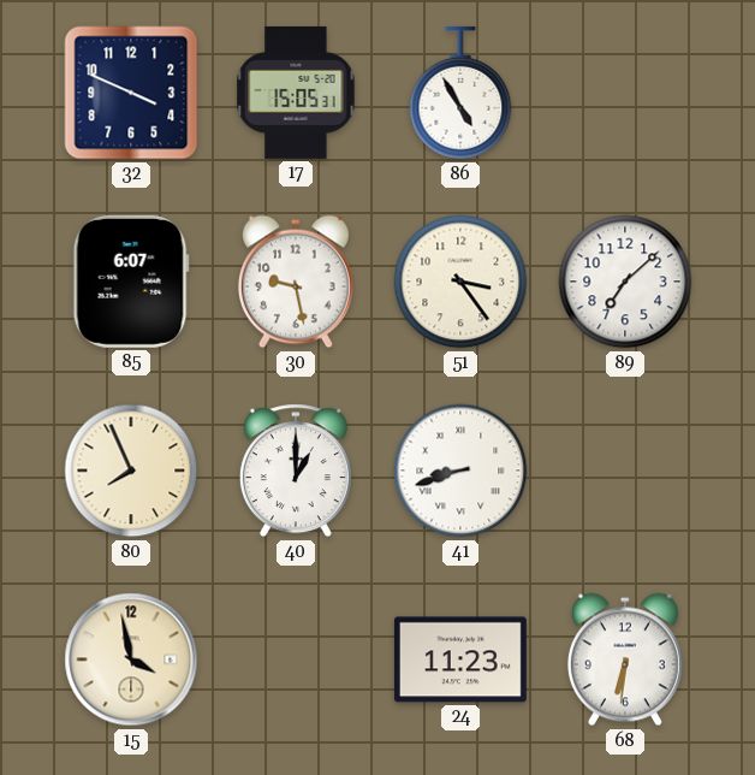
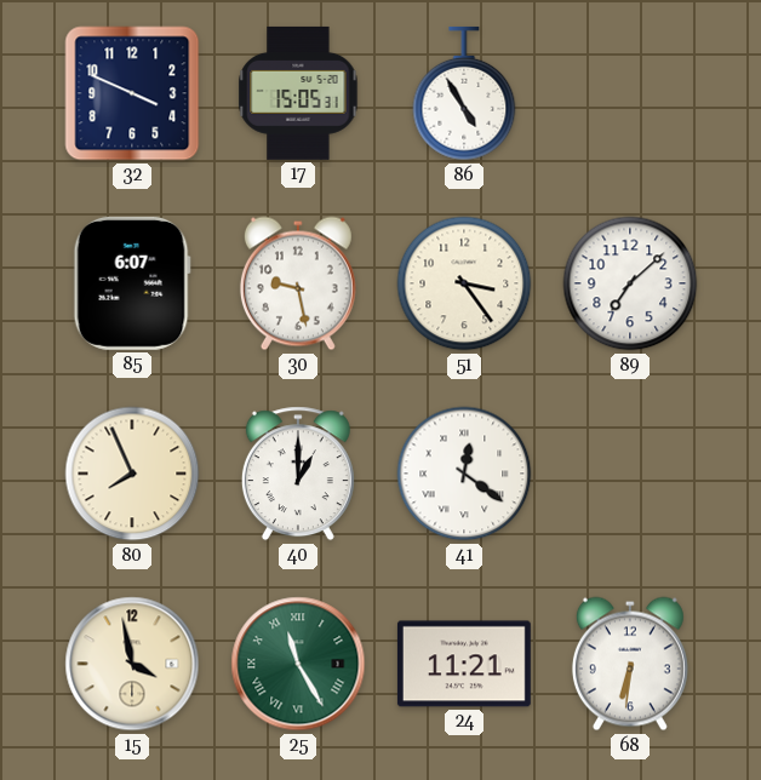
41: 8:42 -> 12:21 (464, 474)
25: none -> 11:25 (298, 664)
24: 11:23 -> 11:21 (464, 664)
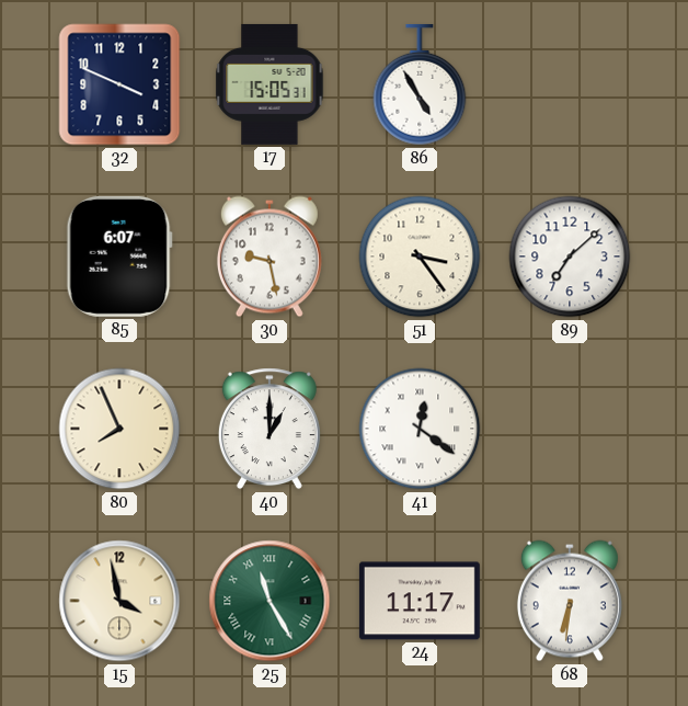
24: 11:21 -> 11:17 (420, 601)
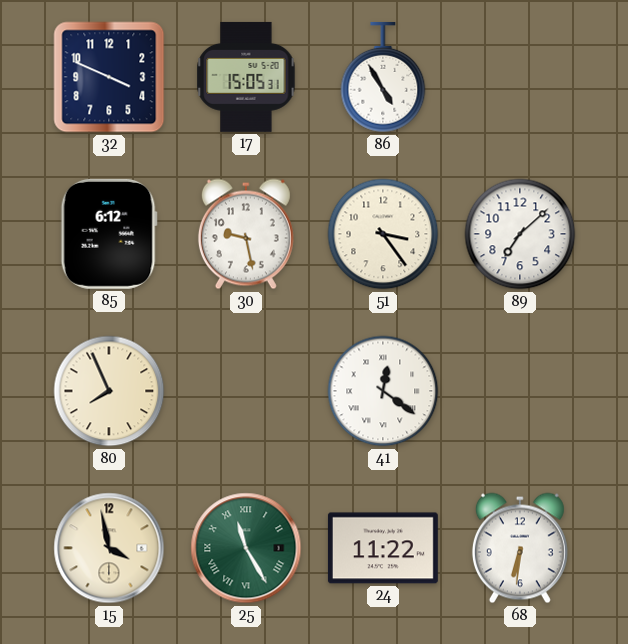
85: 6:07 -> 6:12 (109, 234)
40: 1:00 -> none (270, 429)
24: 11:17 -> 11:22 (383, 548)
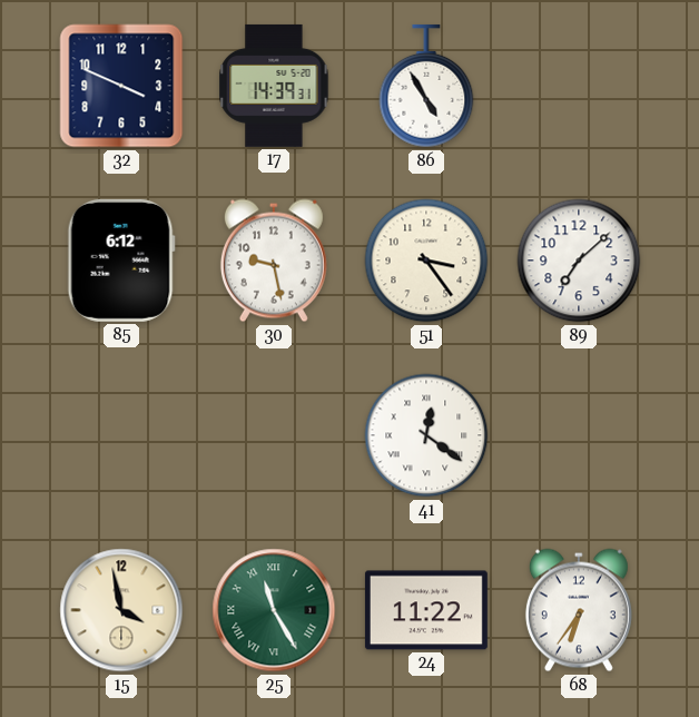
17: 15:05 -> 14:39 (274, 86)
80: 7:56 -> none (109, 391)
68: 6:31 -> 6:36 (579, 610)
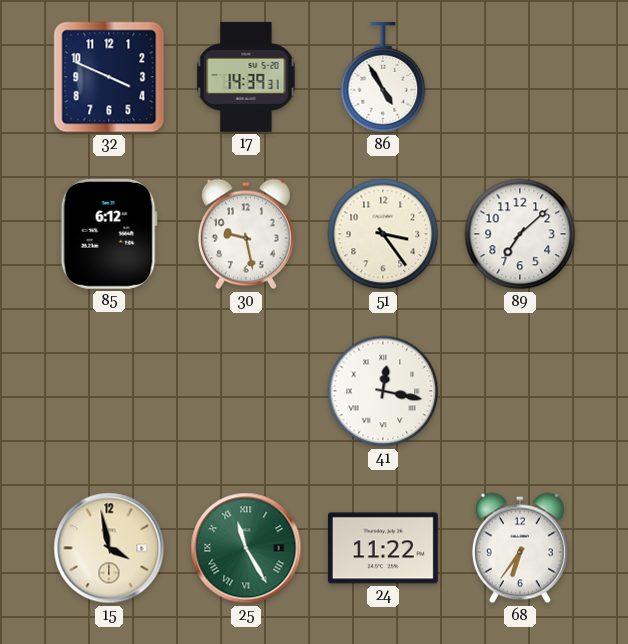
41: 12:21 -> 12:17 (383, 391)
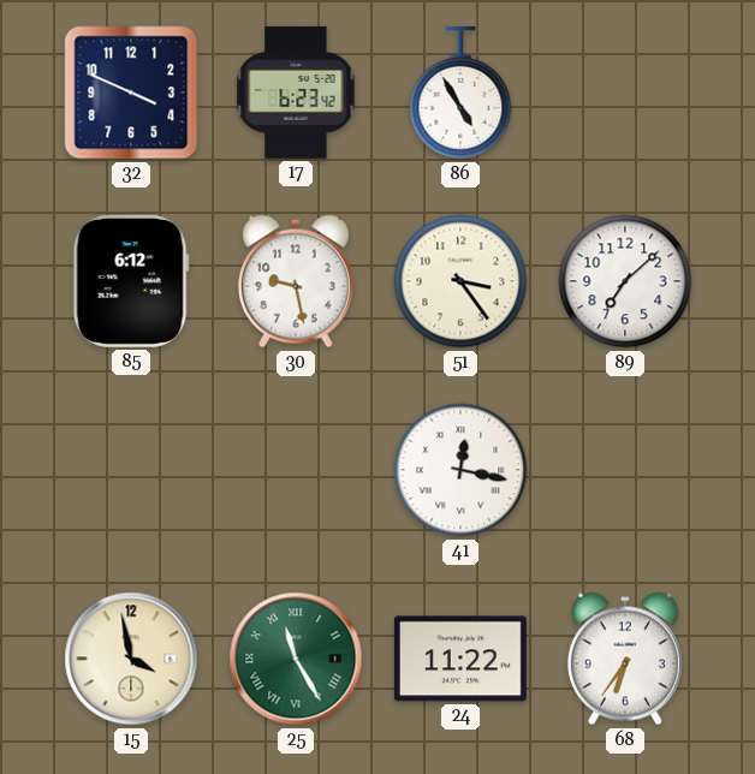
17: 14:39 -> 6:23 (296, 93)
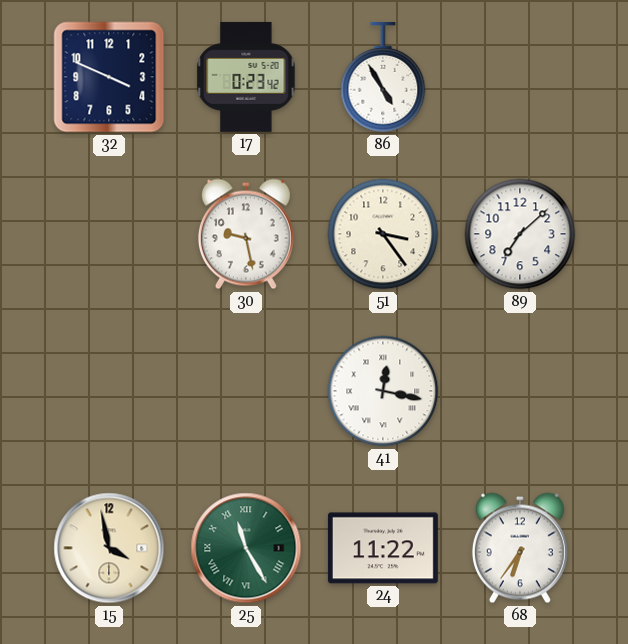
17: 6:23 -> 0:23 (246, 77)
85: 6:12 -> none (131, 281)
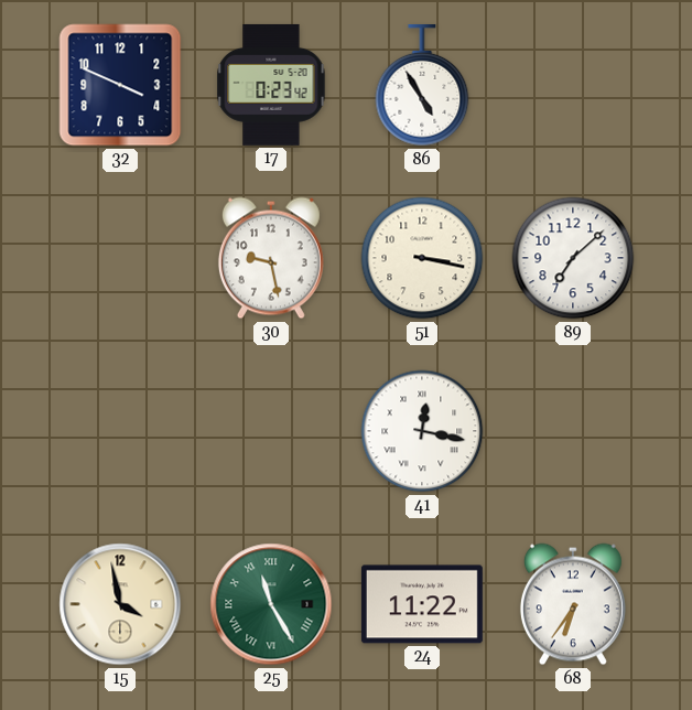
51: 3:24 -> 3:17 (422, 258)
